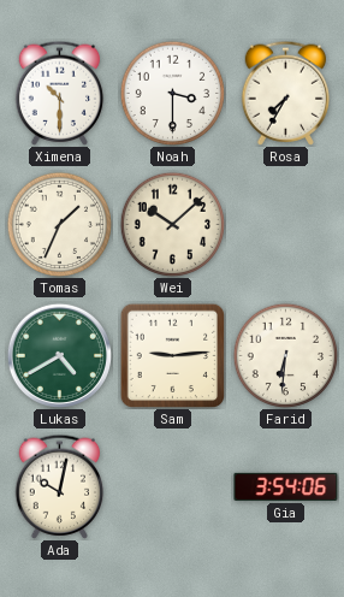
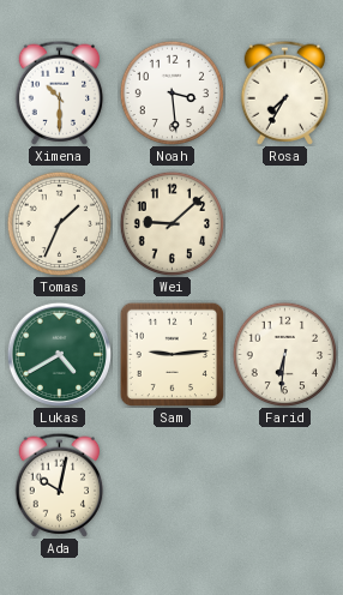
Noah: 3:30 -> 3:29 (171, 92)
Wei: 10:08 -> 9:08 (171, 223)
Gia: 3:54 -> none (286, 486)
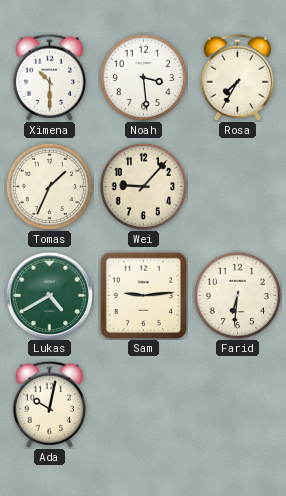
Wei: 9:08 -> 9:07 (143, 186)
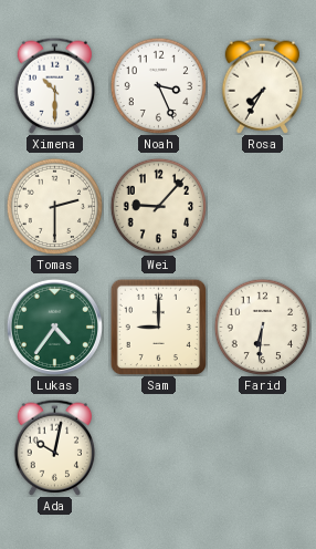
Noah: 3:29 -> 3:26 (158, 85)
Tomas: 1:34 -> 2:30 (54, 206)
Lukas: 4:40 -> 4:36 (54, 327)
Sam: 9:14 -> 9:00 (158, 327)
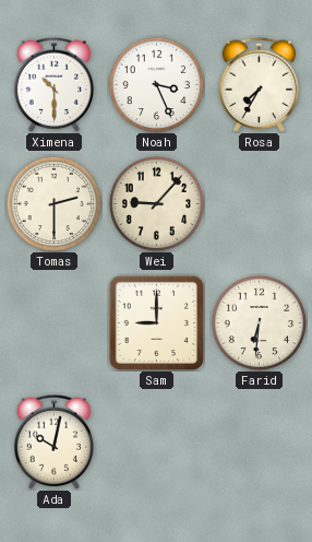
Lukas: 4:36 -> none (54, 327)
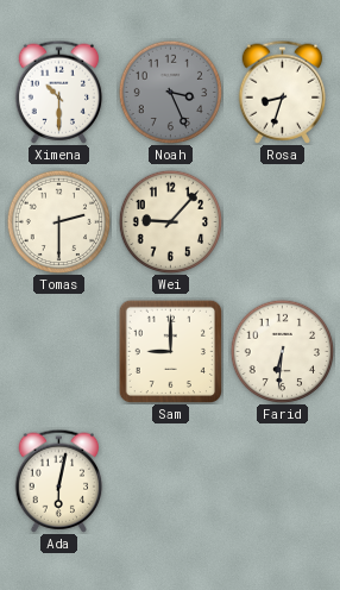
Noah dial: white -> grey (170, 92)
Rosa: 7:35 -> 8:33 (283, 92)
Ada: 10:02 -> 6:02 (59, 481)
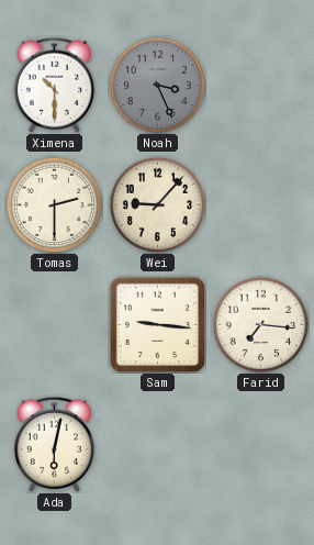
Rosa: 8:33 -> none (283, 92)
Sam: 9:00 -> 9:16 (157, 324)
Farid: 6:31 -> 7:16 (260, 324)
